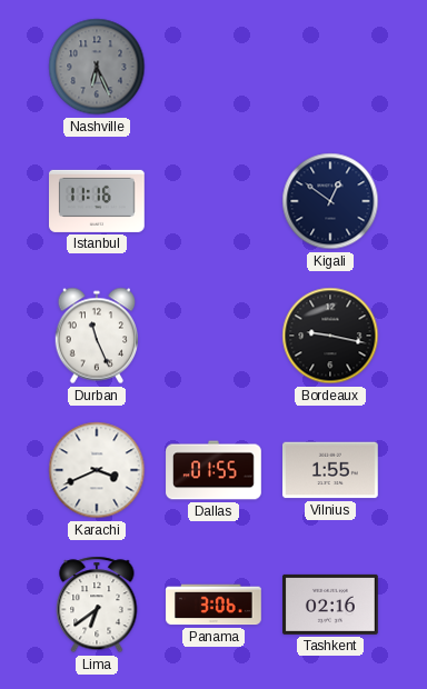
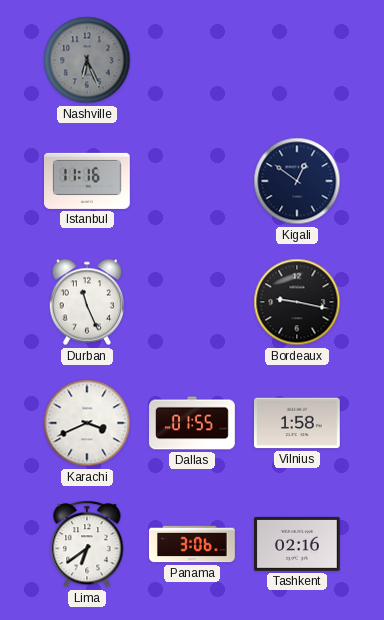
Vilnius: 1:55 -> 1:58 (298, 423)
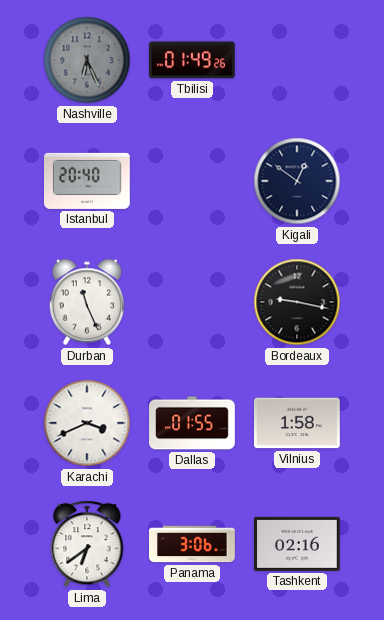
Tbilisi: none -> 01:49 (193, 60)
Istanbul: 11:16 -> 20:40 (88, 181)
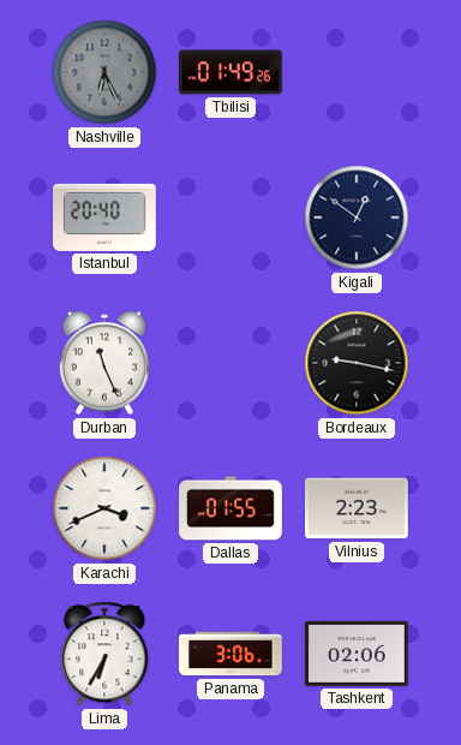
Vilnius: 1:58 -> 2:23 (358, 508)
Lima: 6:39 -> 6:35 (104, 654)
Tashkent: 02:16 -> 02:06 (358, 654)
